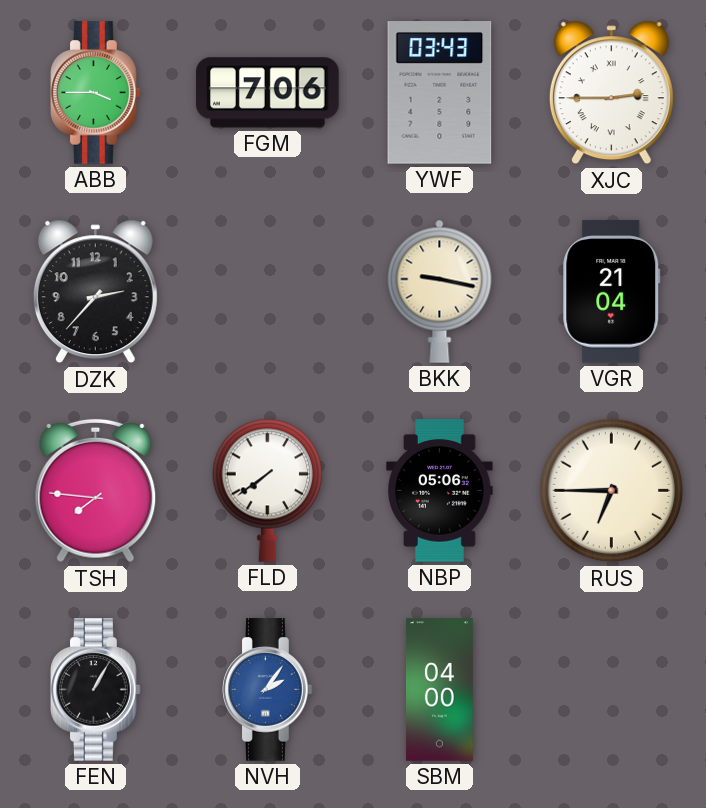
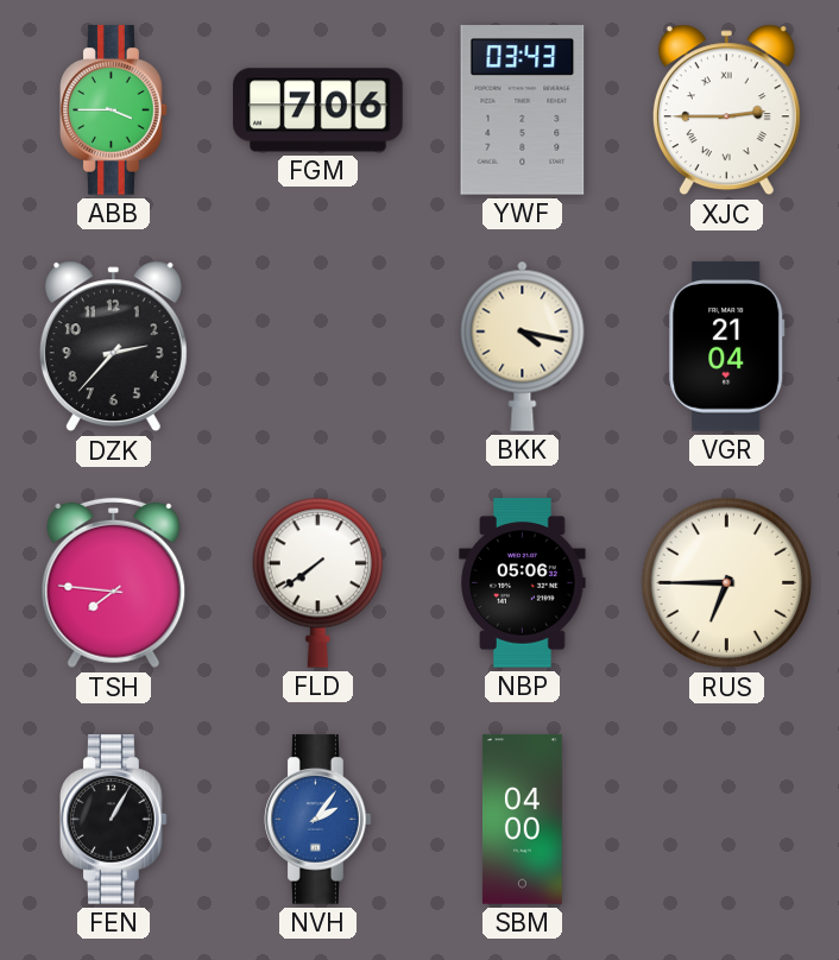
BKK: 9:17 -> 4:17 (523, 346)
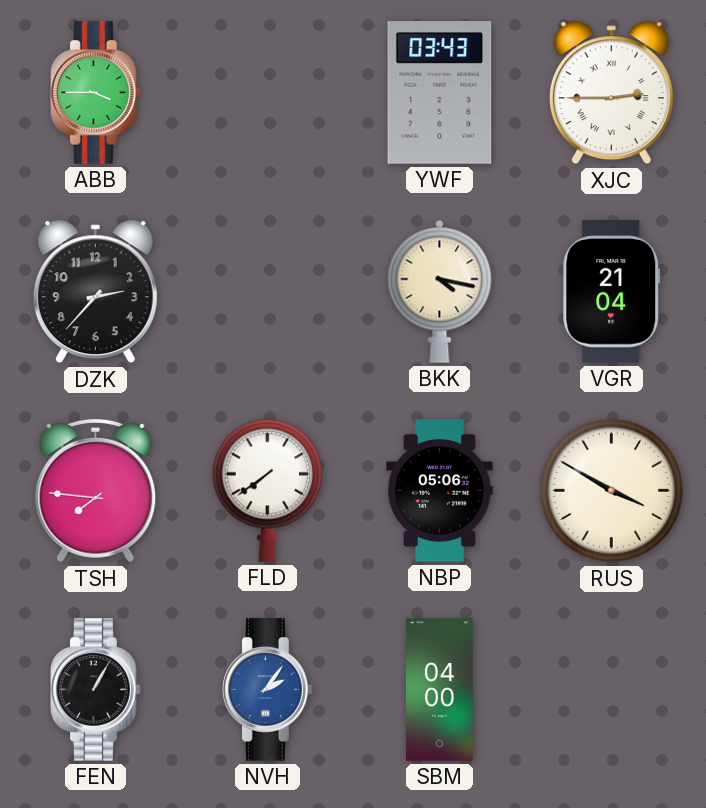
FGM: 7:06 -> none (318, 110)
RUS: 6:45 -> 3:50 (612, 491)
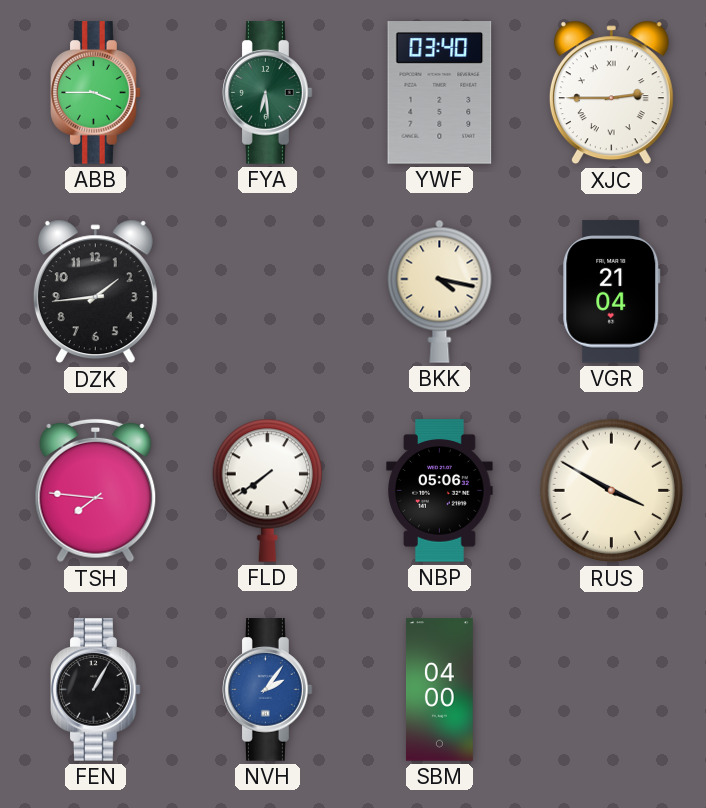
FYA: none -> 6:29 (268, 93)
YWF: 03:43 -> 03:40 (440, 93)
DZK: 2:37 -> 1:44 (95, 292)
